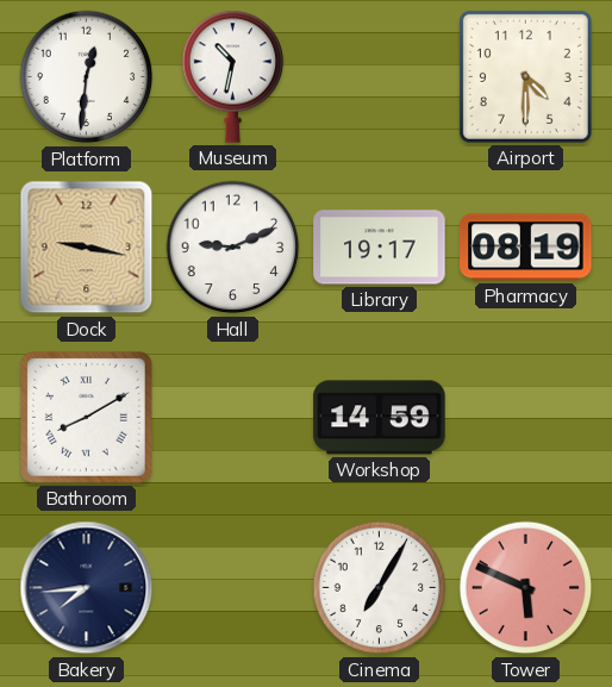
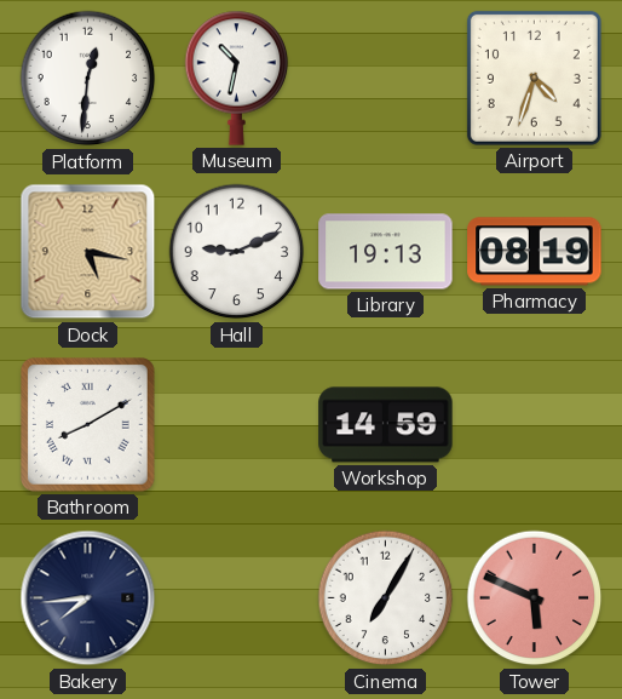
Airport: 4:30 -> 4:33 (534, 78)
Dock: 9:17 -> 5:17 (88, 252)
Library: 19:17 -> 19:13 (386, 252)
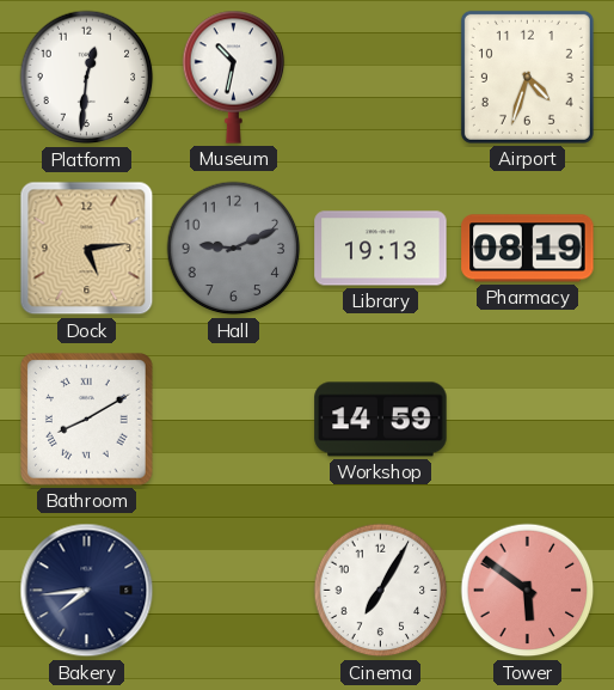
Dock: 5:17 -> 5:14 (87, 249)
Hall dial: white -> grey (234, 249)
Tower: 5:49 -> 5:51 (528, 591)
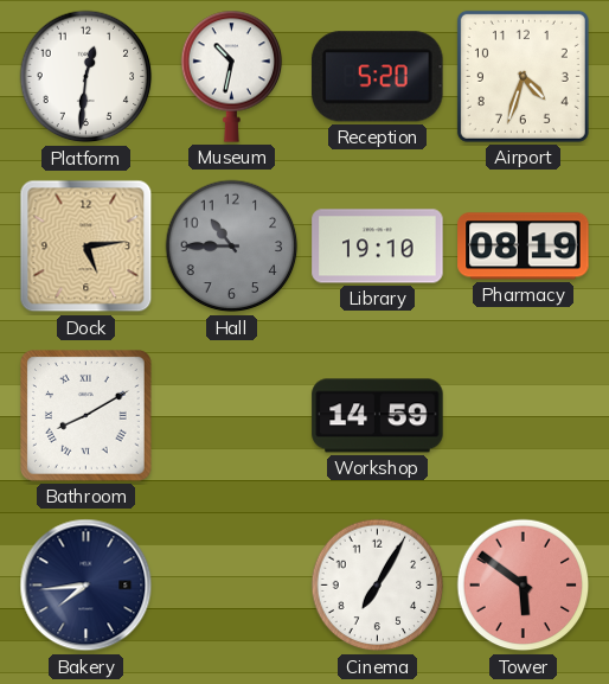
Reception: none -> 5:20 (378, 77)
Hall: 9:11 -> 10:45 (232, 247)
Library: 19:13 -> 19:10 (378, 247)
